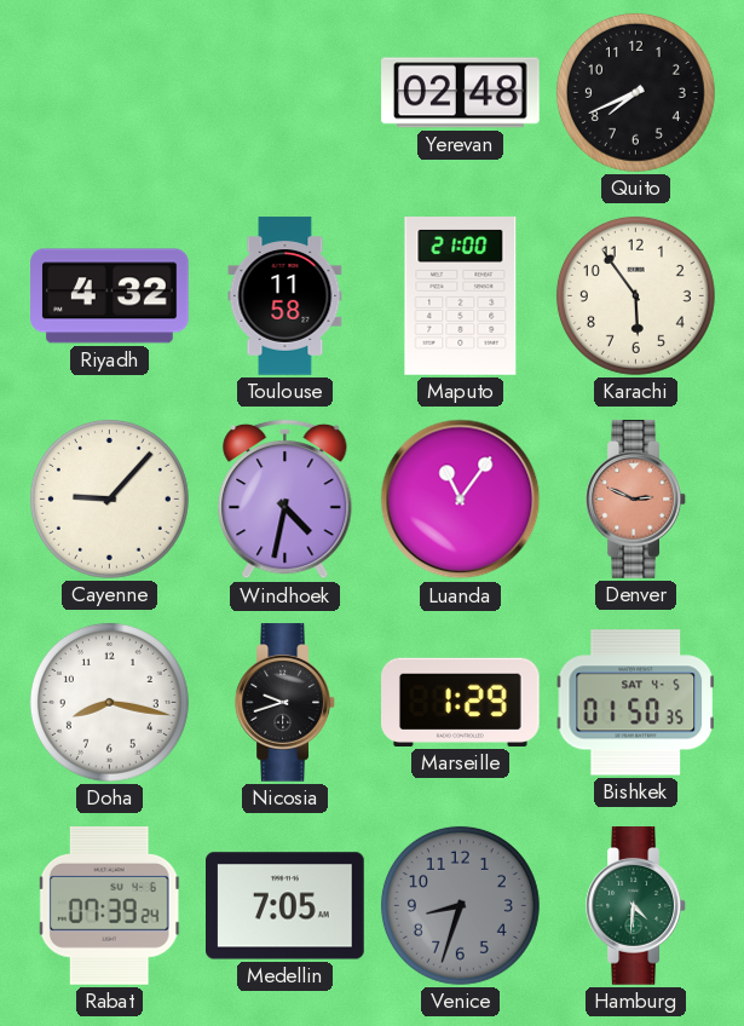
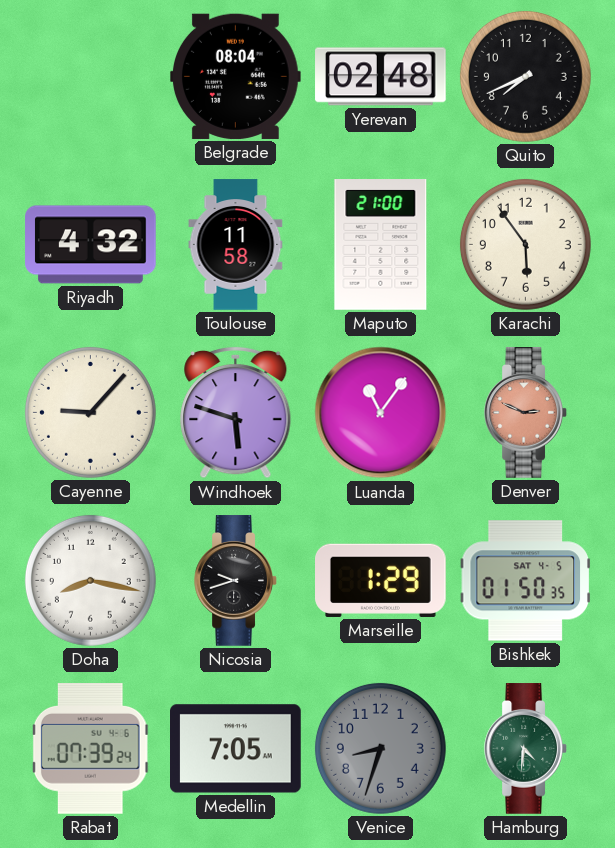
Belgrade: none -> 08:04 (236, 76)
Windhoek: 4:32 -> 5:48 (236, 413)
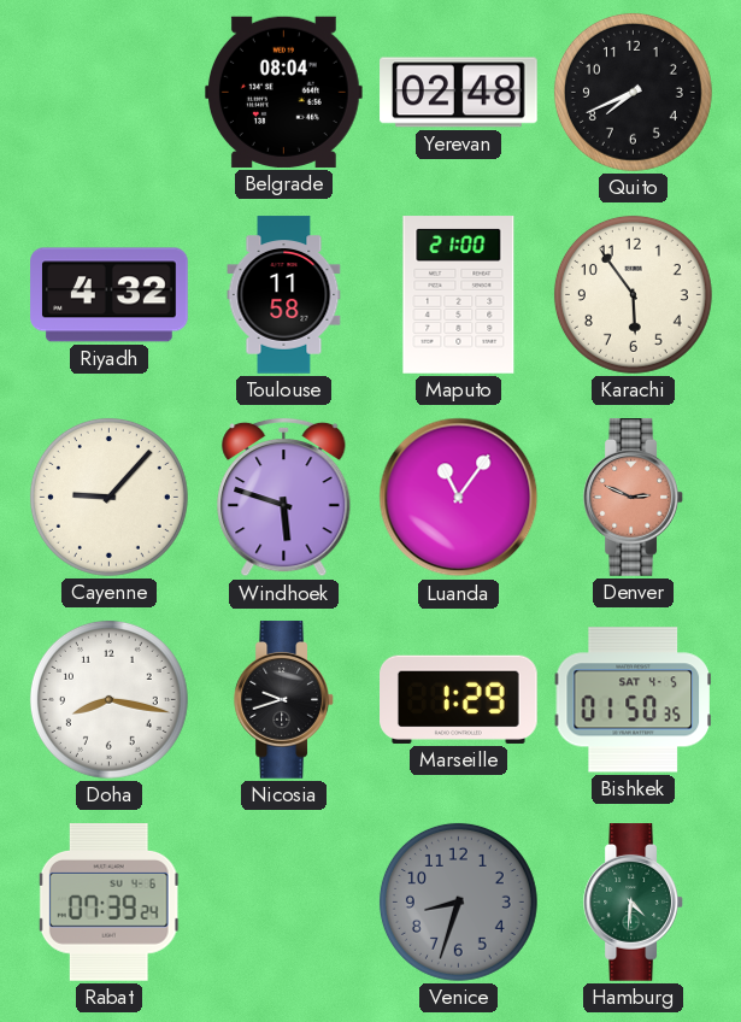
Medellin: 7:05 -> none (236, 749)
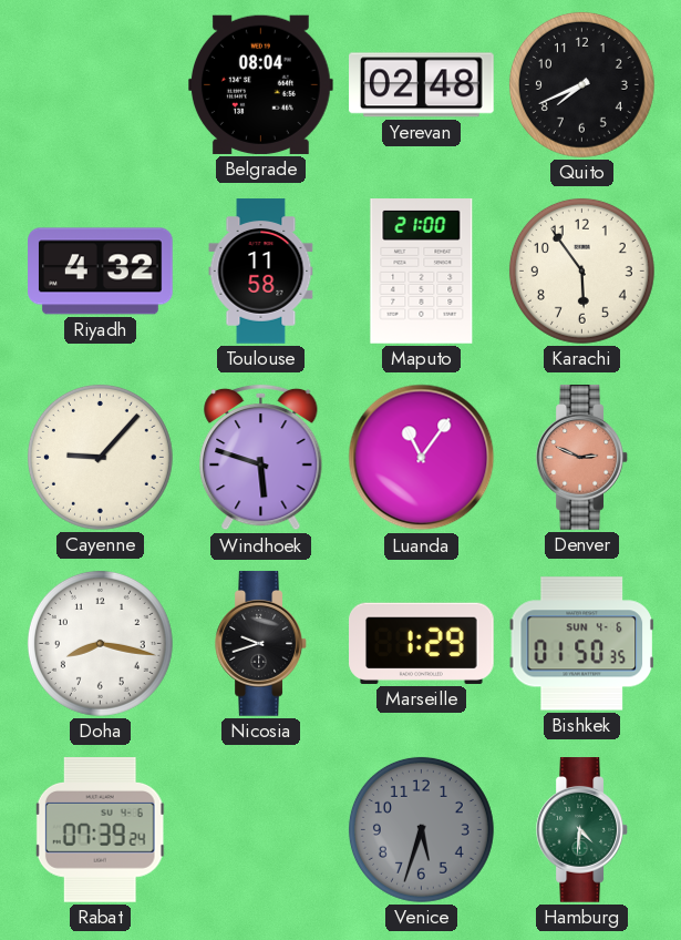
Bishkek date: SAT 4-5 -> SUN 4-6 (581, 644)
Venice: 8:33 -> 5:33 (421, 829)
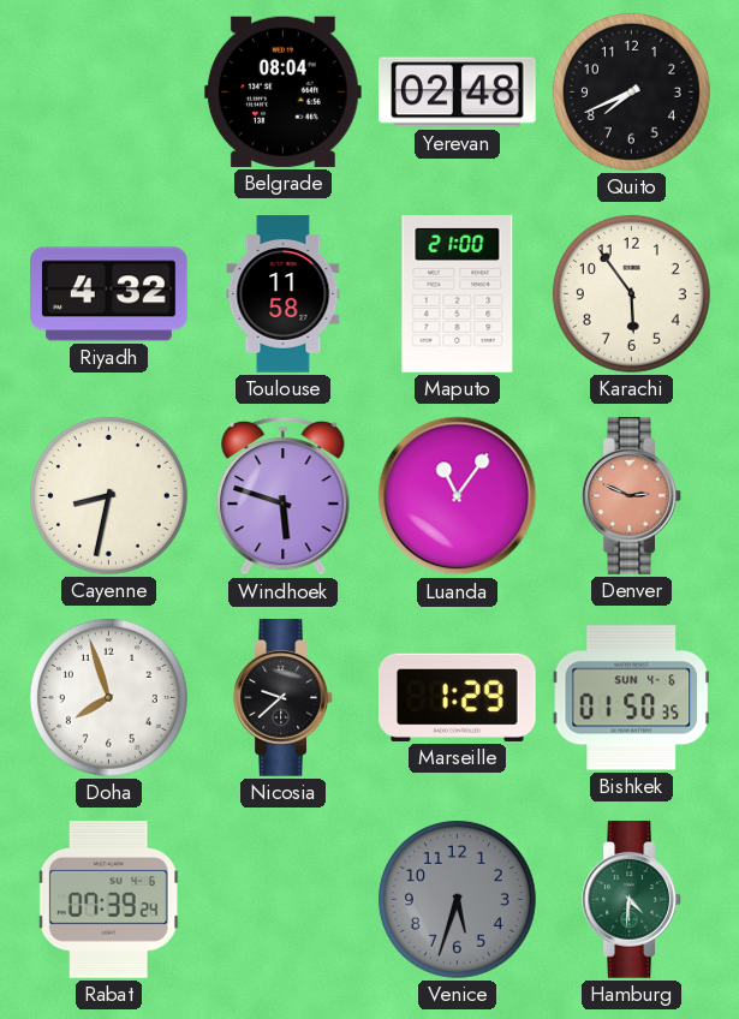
Cayenne: 9:07 -> 8:32 (108, 495)
Doha: 8:17 -> 7:57 (108, 697)
Nicosia: 9:42 -> 9:38 (284, 698)
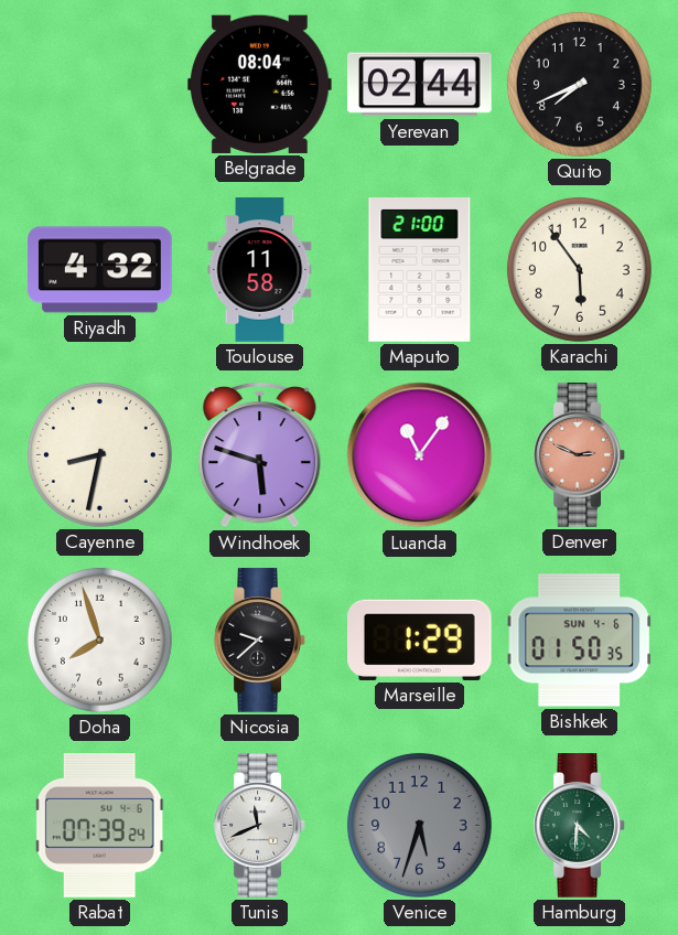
Yerevan: 02:48 -> 02:44 (420, 85)
Tunis: none -> 11:41 (260, 826)
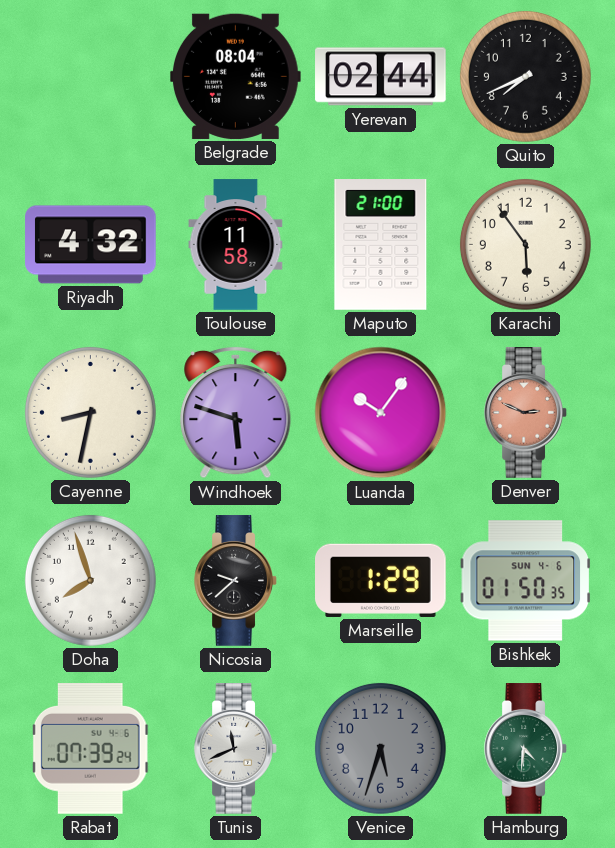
Luanda: 11:06 -> 10:06 (381, 413)
